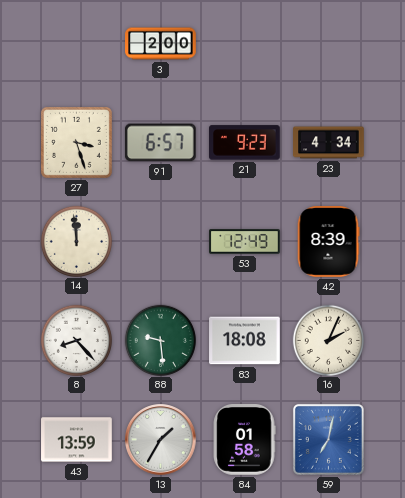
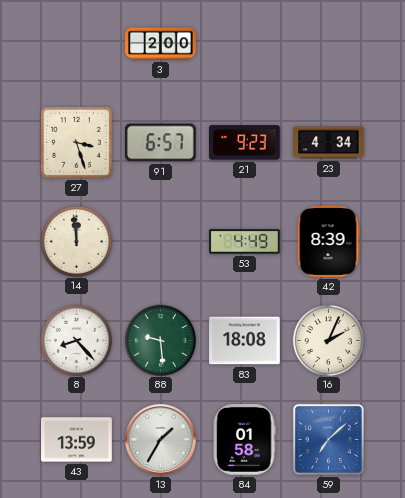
53: 12:49 -> 4:49 (245, 242)
59: 7:02 -> 7:08 (328, 439)
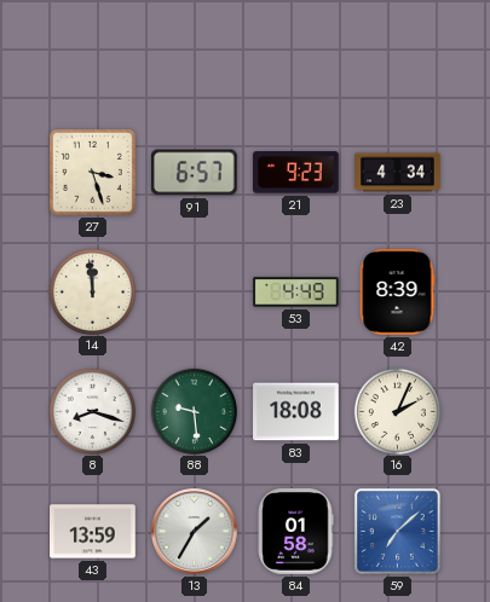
3: 2:00 -> none (161, 44)
8: 8:23 -> 8:18 (92, 411)
